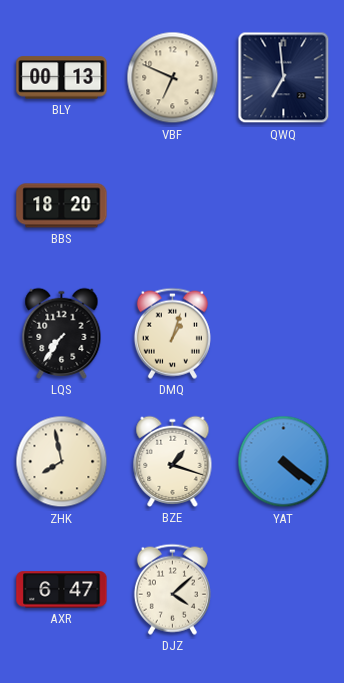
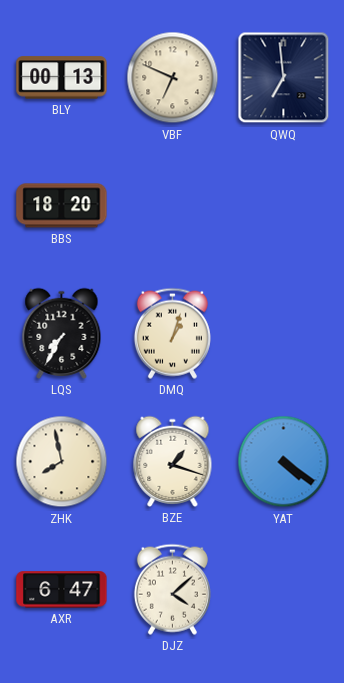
LQS: 7:36 -> 7:35 (62, 333)
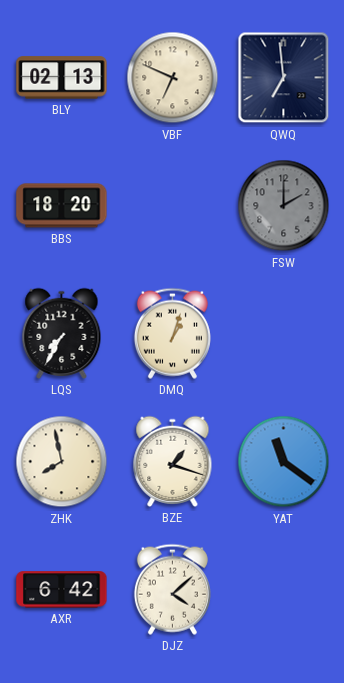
BLY: 00:13 -> 02:13 (62, 78)
FSW: none -> 2:00 (284, 206)
YAT: 4:21 -> 11:21 (284, 462)
AXR: 6:47 -> 6:42 (62, 590)
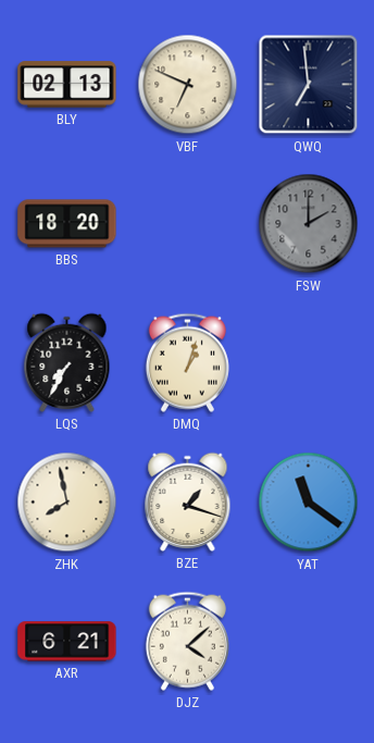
AXR: 6:42 -> 6:21 (67, 642)
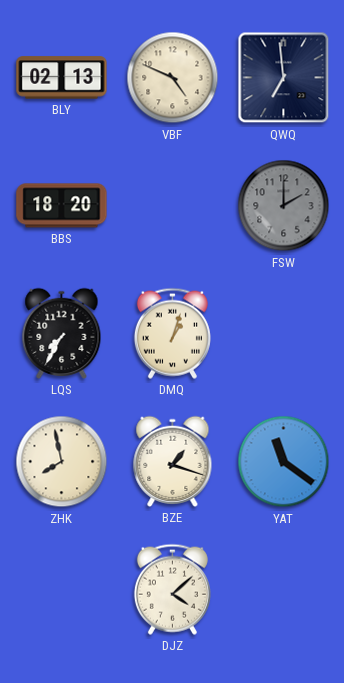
VBF: 6:49 -> 4:49 (173, 78)
AXR: 6:21 -> none (67, 642)
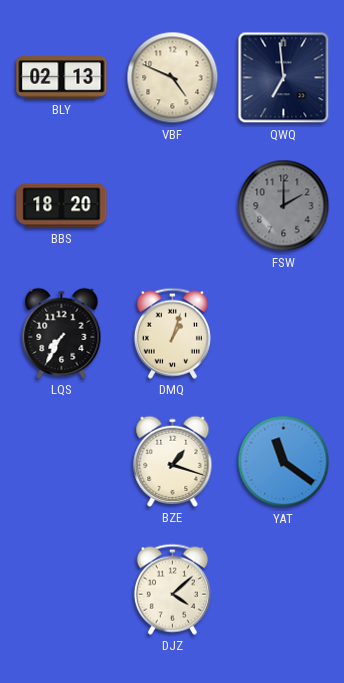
ZHK: 7:58 -> none (62, 462)
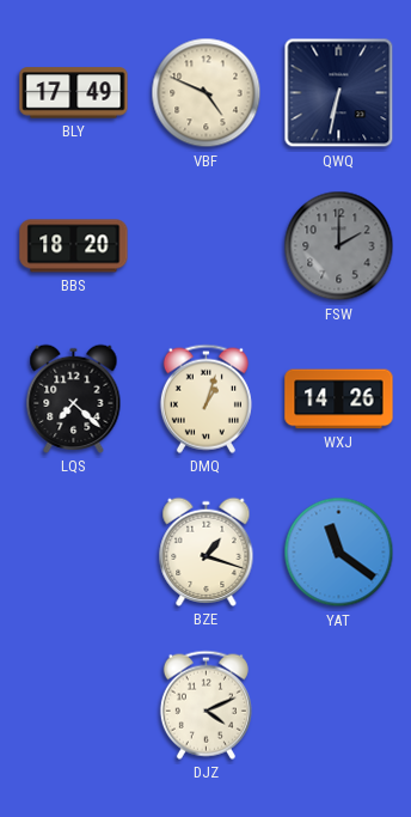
BLY: 02:13 -> 17:49 (74, 93)
QWQ: 6:59 -> 6:32 (339, 93)
LQS: 7:35 -> 7:22 (74, 398)
WXJ: none -> 14:26 (339, 400)
DJZ: 4:08 -> 4:11 (205, 705)
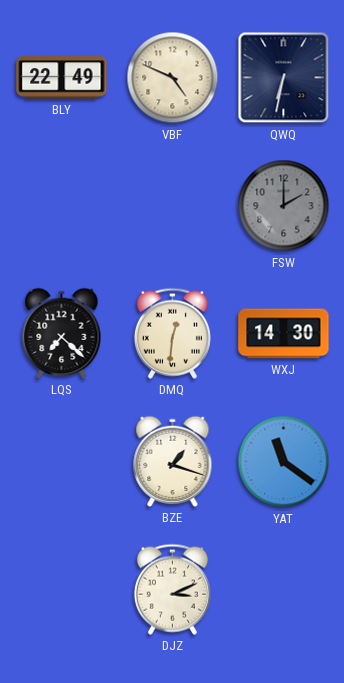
BLY: 17:49 -> 22:49 (62, 78)
BBS: 18:20 -> none (74, 246)
DMQ: 1:03 -> 12:31 (172, 333)
WXJ: 14:26 -> 14:30 (284, 334)
DJZ: 4:11 -> 3:11 (172, 589)
